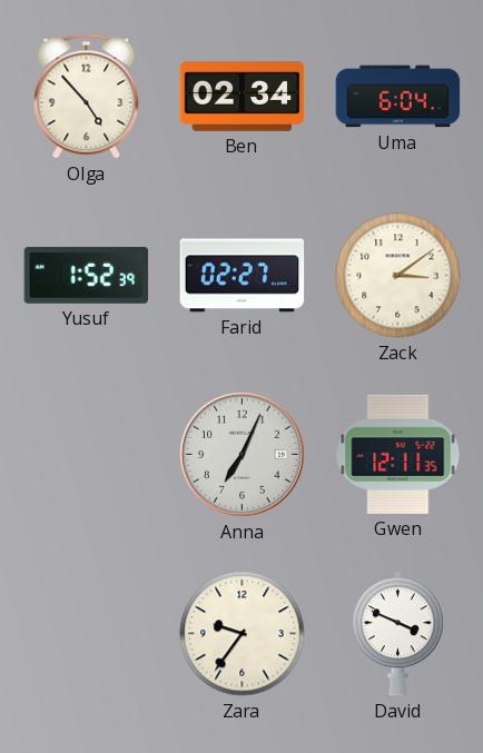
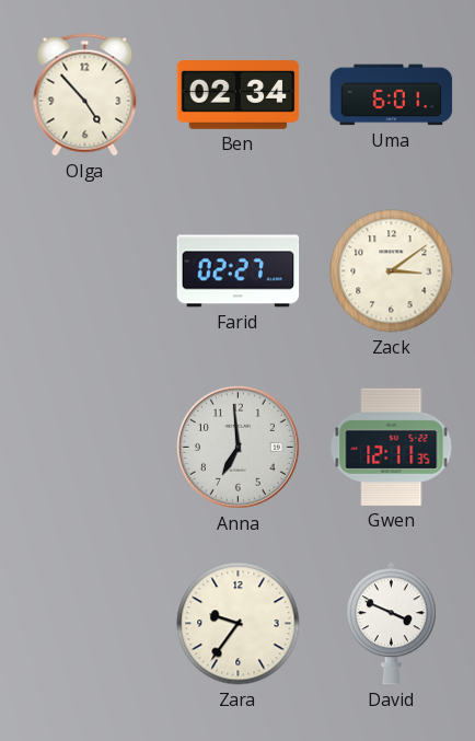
Uma: 6:04 -> 6:01 (392, 95)
Yusuf: 1:52 -> none (87, 275)
Anna: 7:04 -> 6:59 (237, 447)
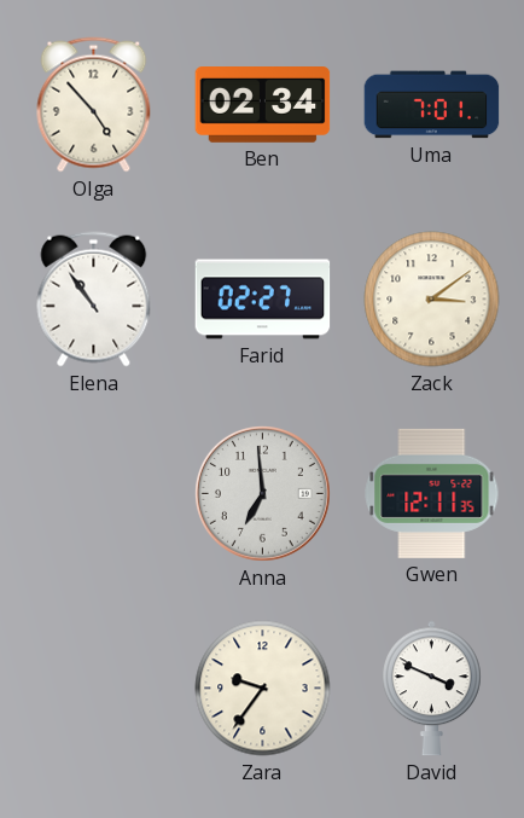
Uma: 6:01 -> 7:01 (432, 105)
Elena: none -> 10:54 (94, 300)
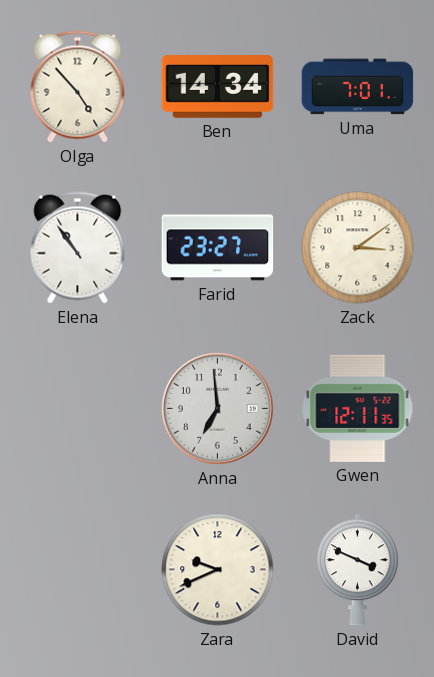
Ben: 02:34 -> 14:34 (218, 87)
Farid: 02:27 -> 23:27 (218, 248)
Zara: 9:36 -> 9:41 (218, 570)
